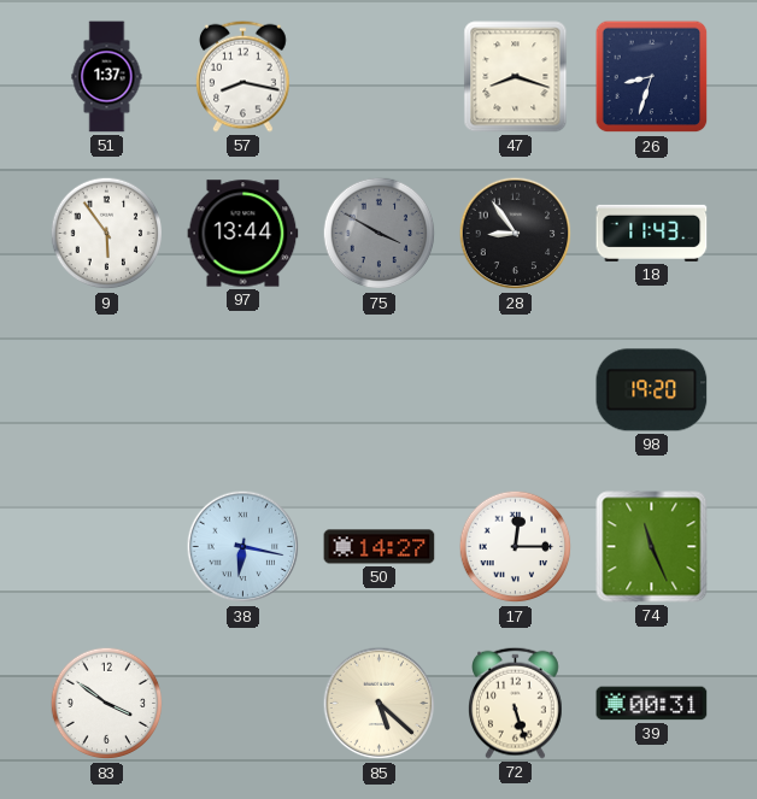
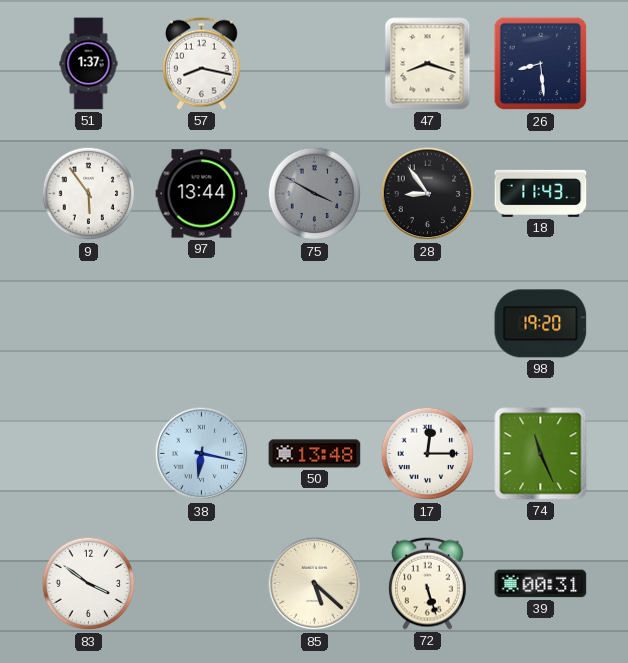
26: 8:33 -> 8:29 (541, 64)
50: 14:27 -> 13:48 (315, 454)
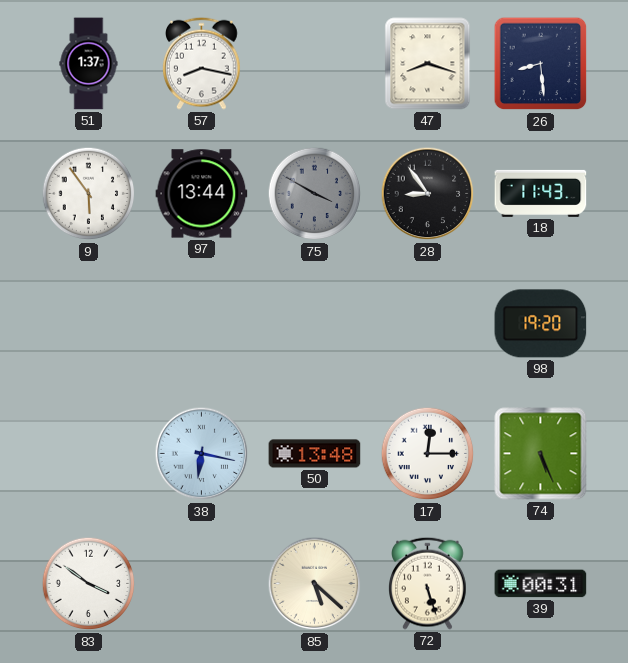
74: 11:26 -> 5:26 (541, 454)
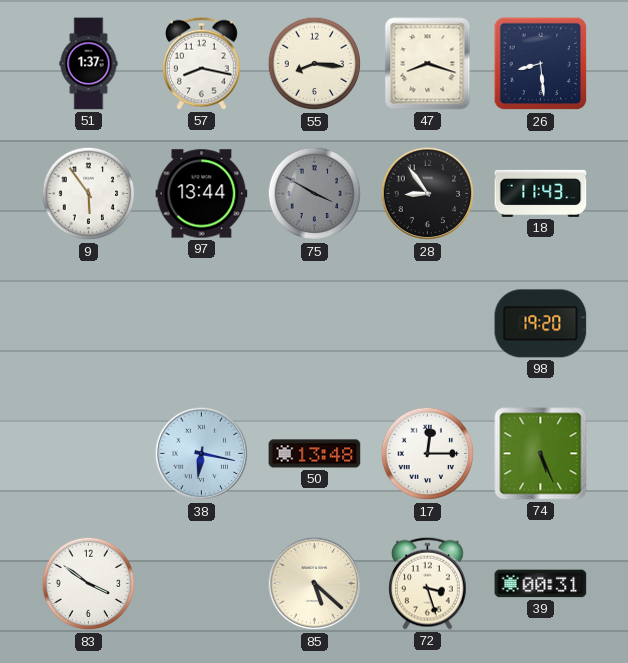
55: none -> 8:16 (315, 64)
72: 5:27 -> 3:27 (428, 583)
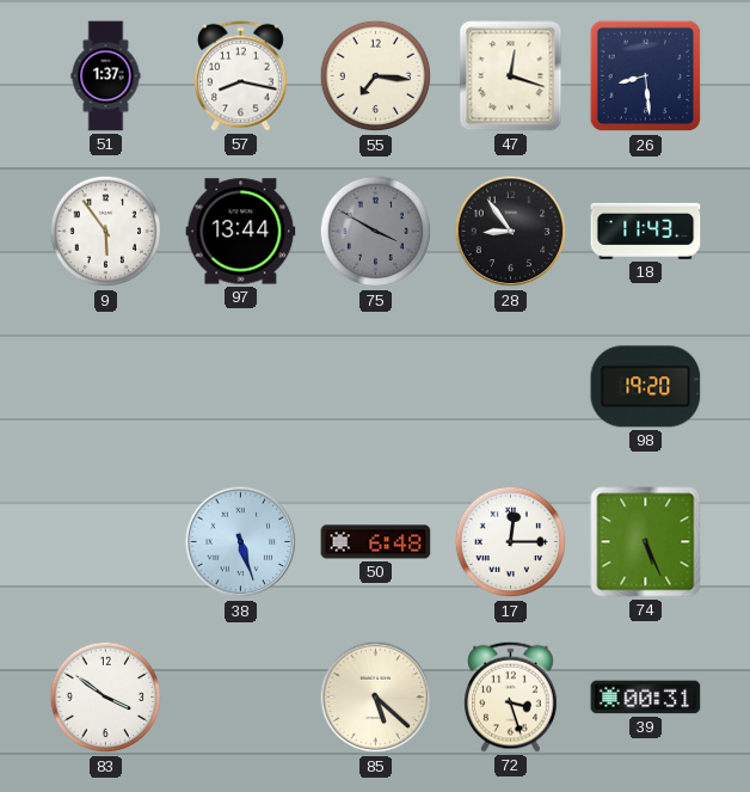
55: 8:16 -> 7:16 (376, 76)
47: 8:18 -> 12:18 (511, 76)
38: 6:17 -> 5:27 (241, 542)
50: 13:48 -> 6:48 (376, 542)
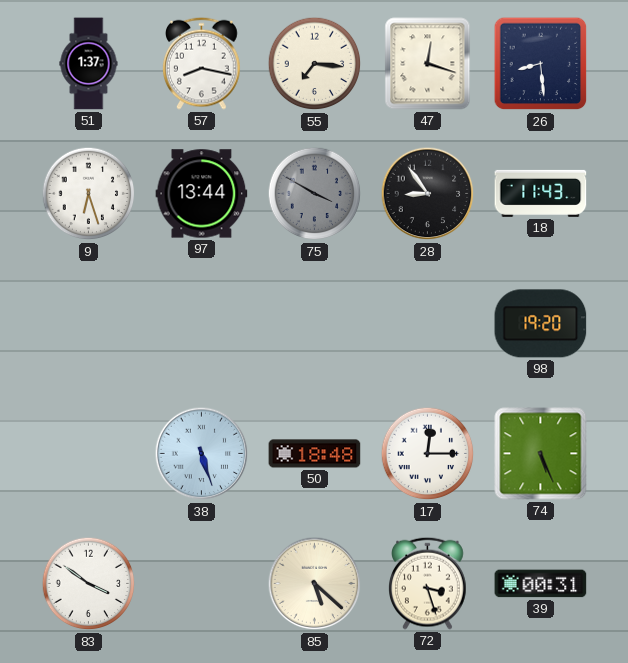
9: 5:54 -> 6:27 (89, 194)
50: 6:48 -> 18:48 (315, 454)
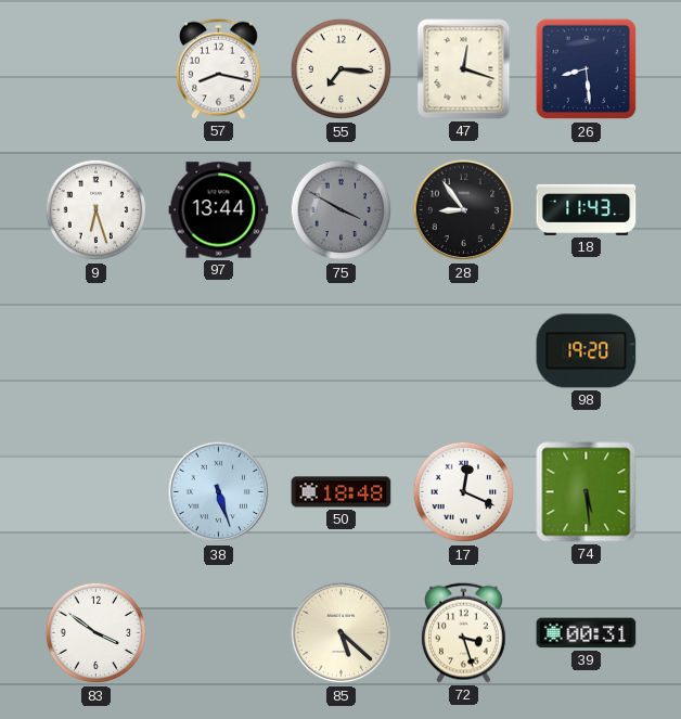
51: 1:37 -> none (89, 64)
17: 12:15 -> 12:19 (464, 492)
74: 5:26 -> 5:29 (587, 492)
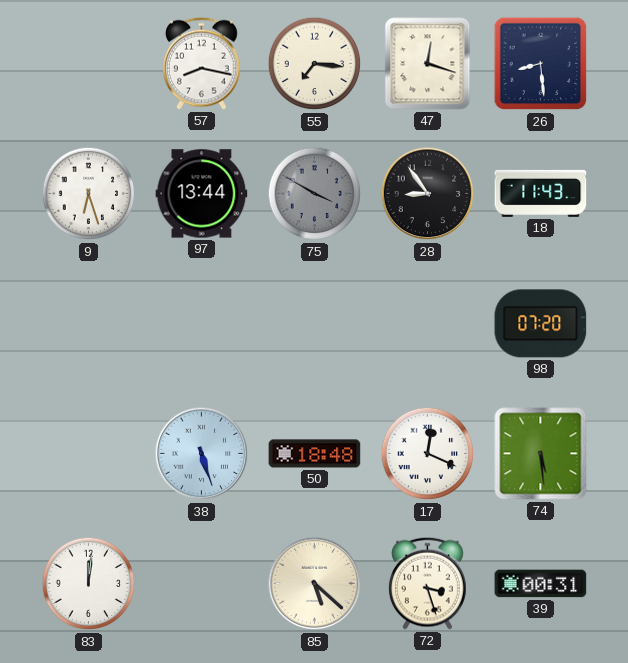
98: 19:20 -> 07:20 (541, 324)
83: 3:51 -> 12:01 (89, 584)
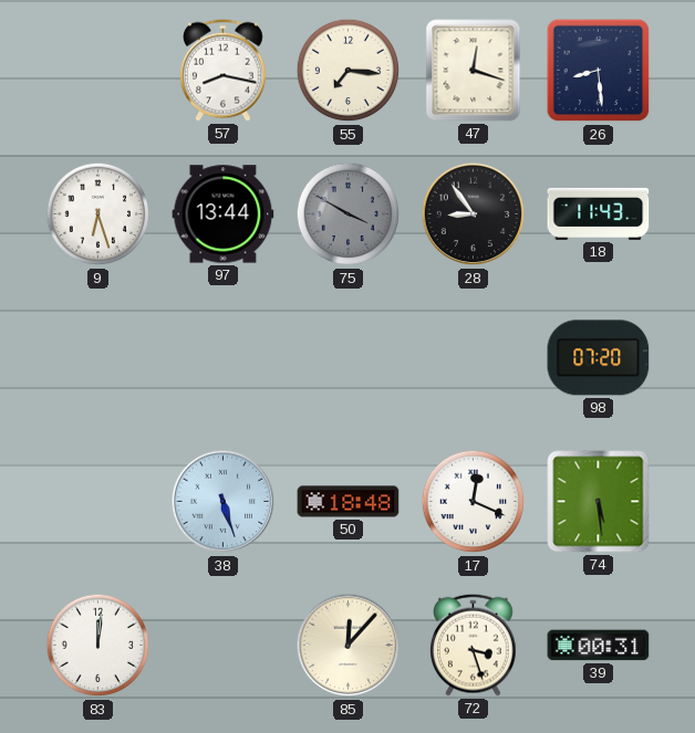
85: 5:22 -> 12:07 (349, 646)
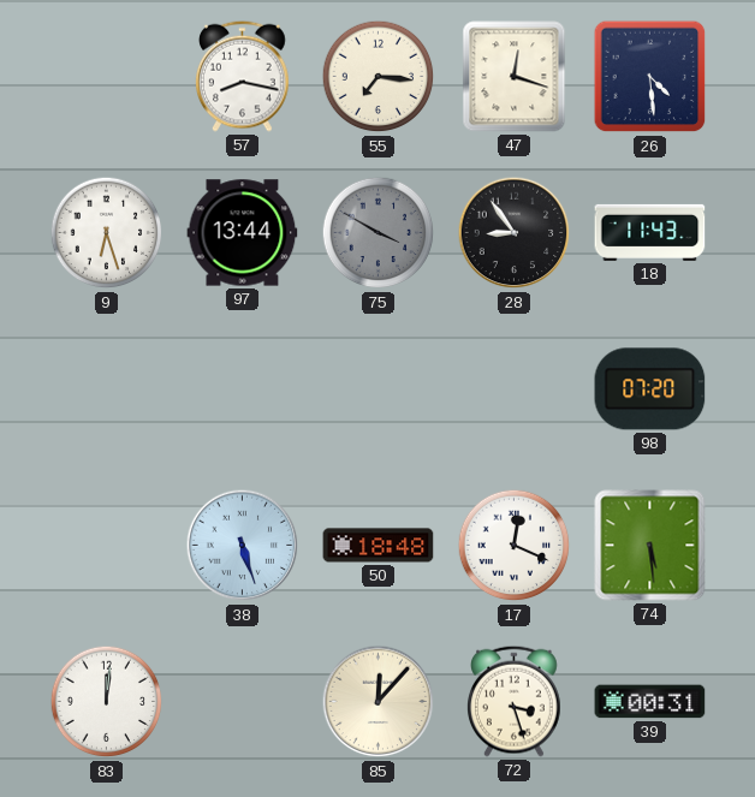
26: 8:29 -> 4:29 (650, 77)
